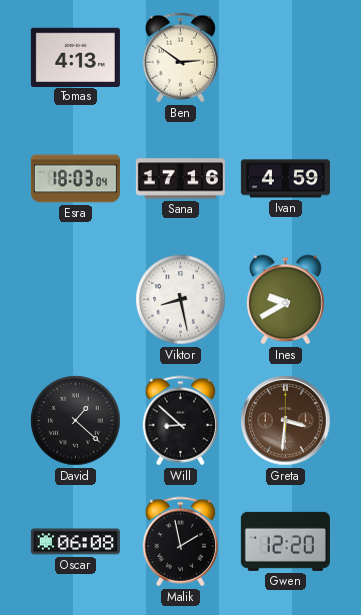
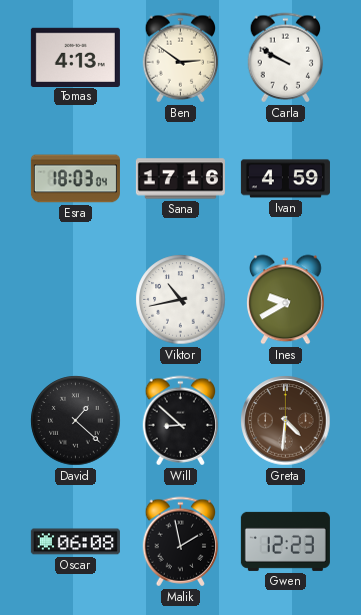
Carla: none -> 9:50 (286, 58)
Viktor: 8:28 -> 10:43 (181, 300)
Greta: 3:31 -> 4:31 (286, 421)
Gwen: 12:20 -> 12:23 (285, 541)
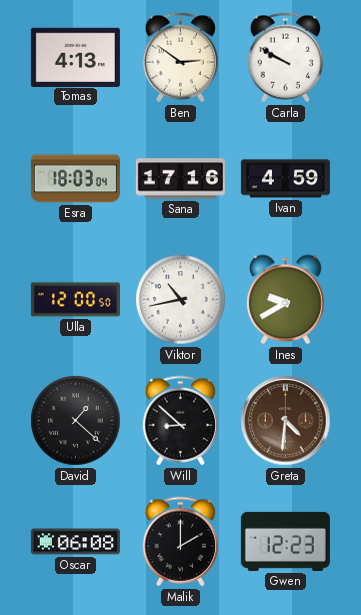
Ulla: none -> 12:00 (75, 300)
Malik: 1:58 -> 2:00 (181, 542)
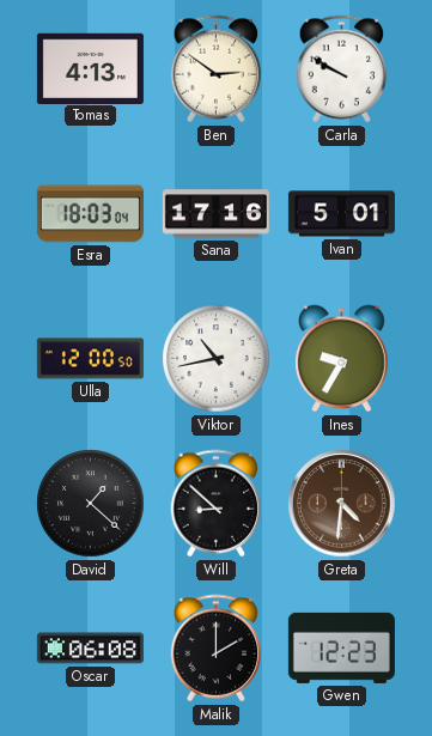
Ivan: 4:59 -> 5:01 (341, 214)
Ines: 9:40 -> 9:35 (342, 359)
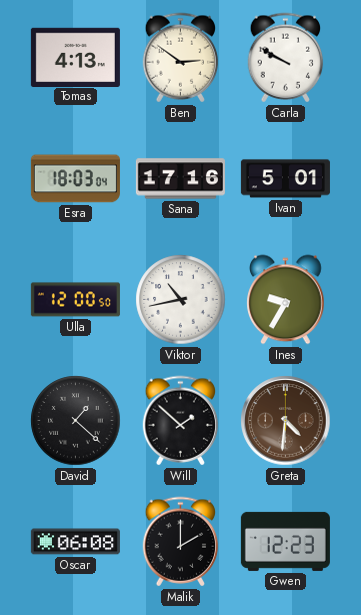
Will: 8:52 -> 1:52 (181, 421)
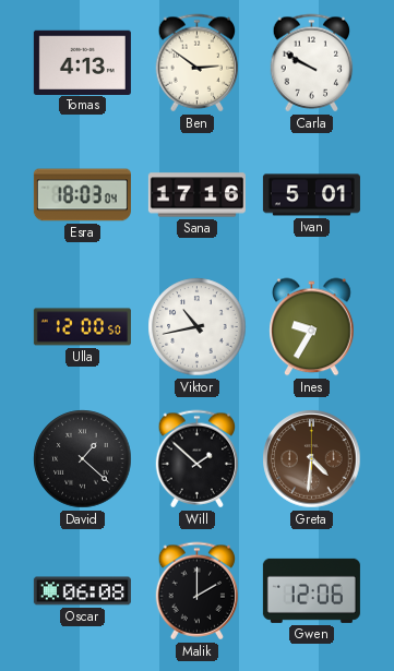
Gwen: 12:23 -> 12:06 (311, 590)
